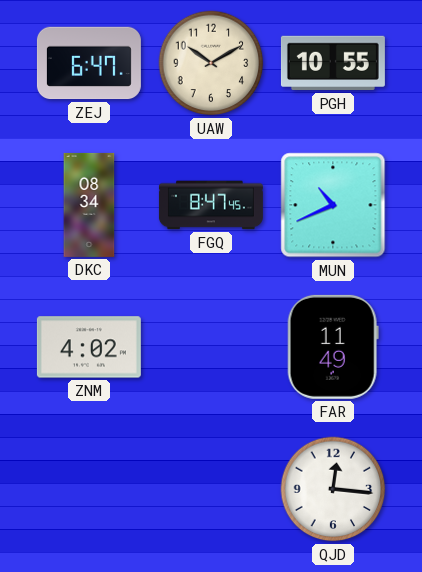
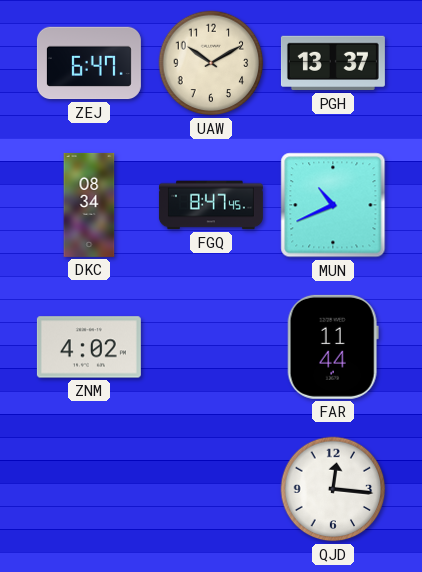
PGH: 10:55 -> 13:37 (333, 63)
FAR: 11:49 -> 11:44 (333, 347)
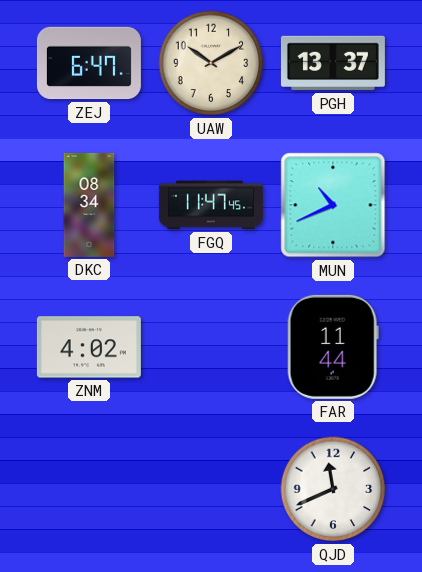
FGQ: 8:47 -> 11:47 (211, 205)
QJD: 12:16 -> 11:41 (333, 489)
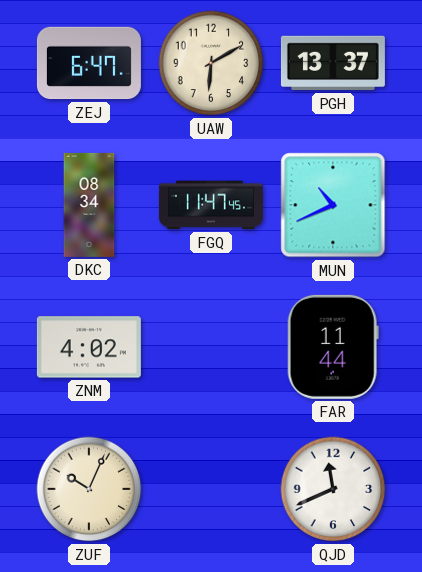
UAW: 10:10 -> 6:10 (211, 63)
ZUF: none -> 10:04 (89, 489)
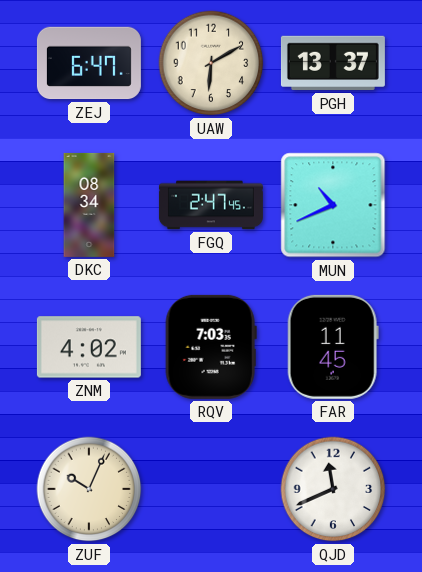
FGQ: 11:47 -> 2:47 (211, 205)
RQV: none -> 7:03 (211, 347)
FAR: 11:44 -> 11:45 (333, 347)
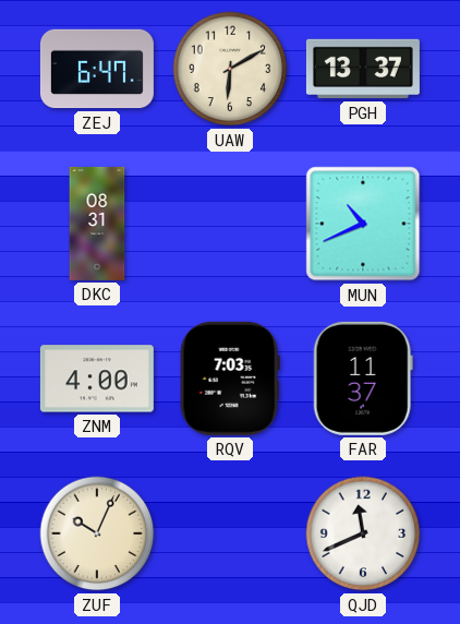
DKC: 08:34 -> 08:31 (97, 224)
FGQ: 2:47 -> none (211, 205)
ZNM: 4:02 -> 4:00 (97, 379)
FAR: 11:45 -> 11:37 (363, 379)
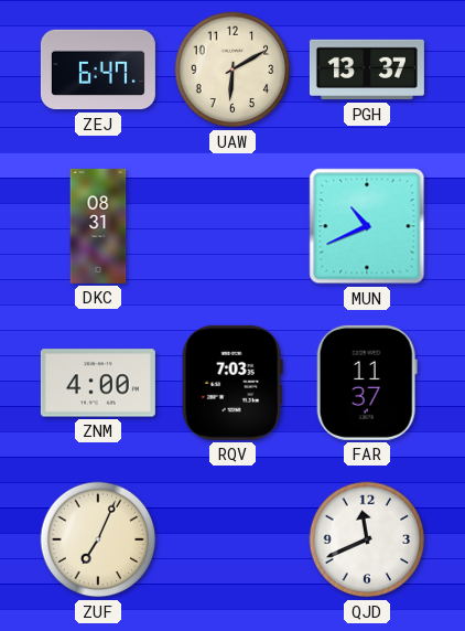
ZUF: 10:04 -> 7:04 (98, 539)
